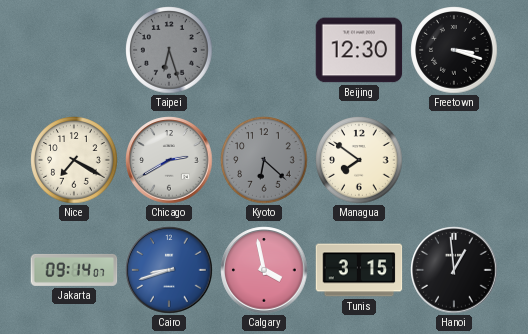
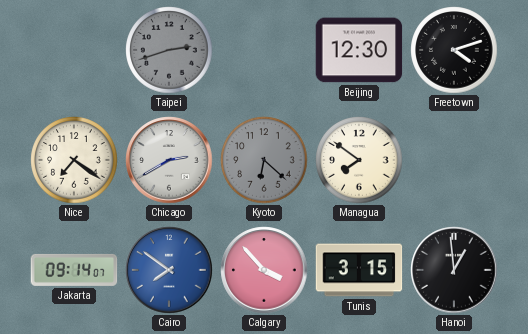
Taipei: 6:27 -> 2:42 (169, 50)
Freetown: 3:18 -> 4:12 (454, 50)
Nice: 7:20 -> 7:21 (74, 160)
Cairo: 8:42 -> 7:51 (169, 270)
Calgary: 3:58 -> 3:53 (264, 270)
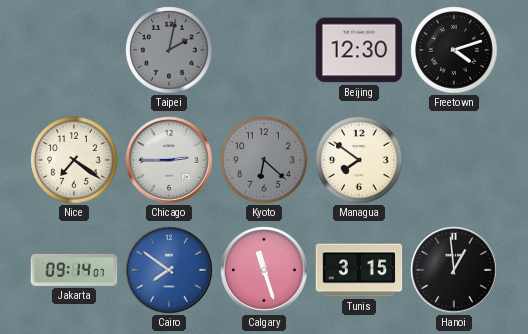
Taipei: 2:42 -> 2:02 (169, 50)
Chicago: 2:40 -> 2:45 (169, 160)
Calgary: 3:53 -> 11:27 (264, 270)
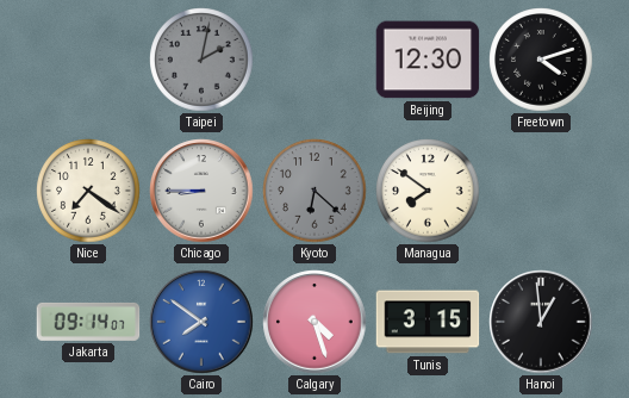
Chicago: 2:45 -> 8:45 (201, 191)
Calgary: 11:27 -> 4:27 (314, 322)
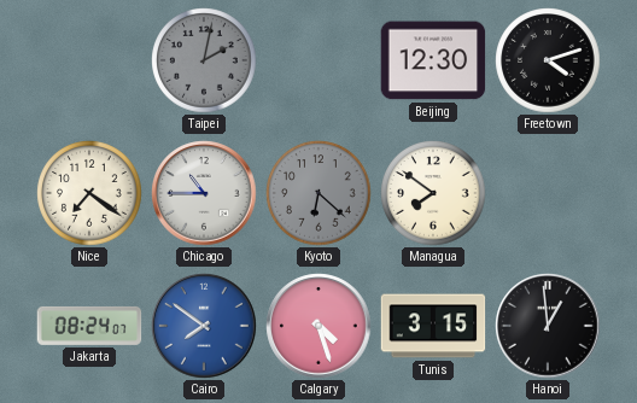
Chicago: 8:45 -> 10:45 (204, 193)
Jakarta: 09:14 -> 08:24 (89, 326)
